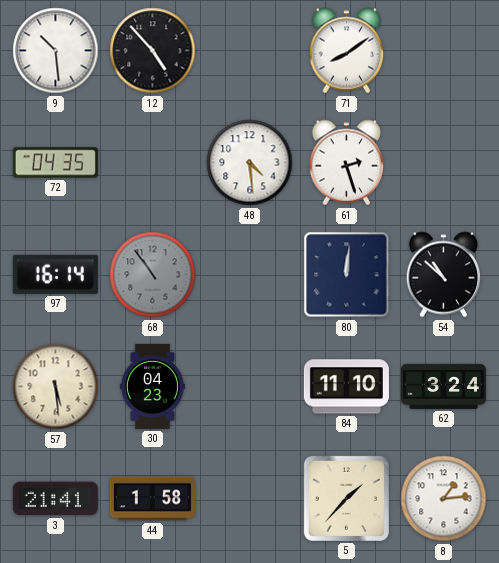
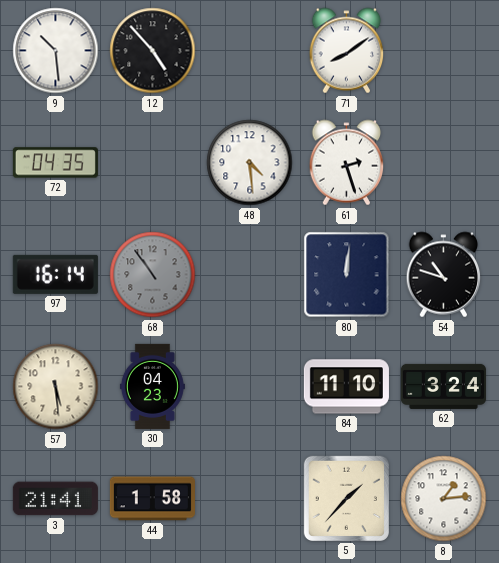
54: 10:52 -> 10:48 (444, 275)
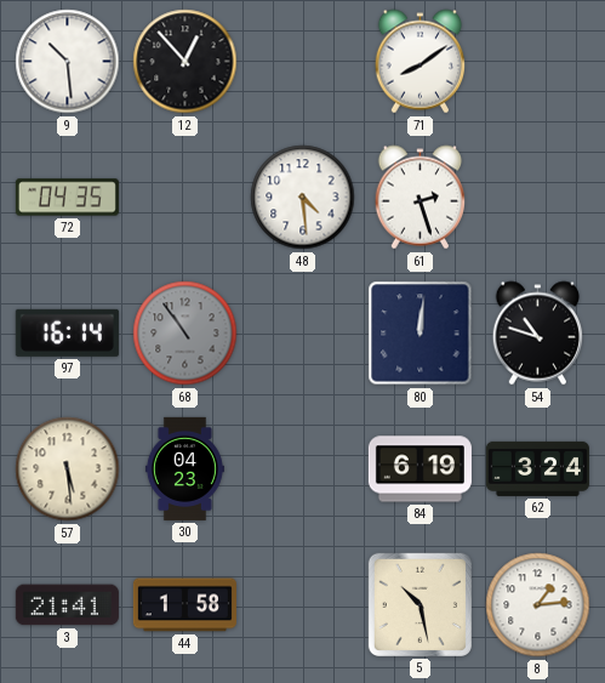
12: 4:53 -> 12:53 (186, 62)
84: 11:10 -> 6:19 (419, 469)
5: 1:37 -> 10:28 (419, 604)
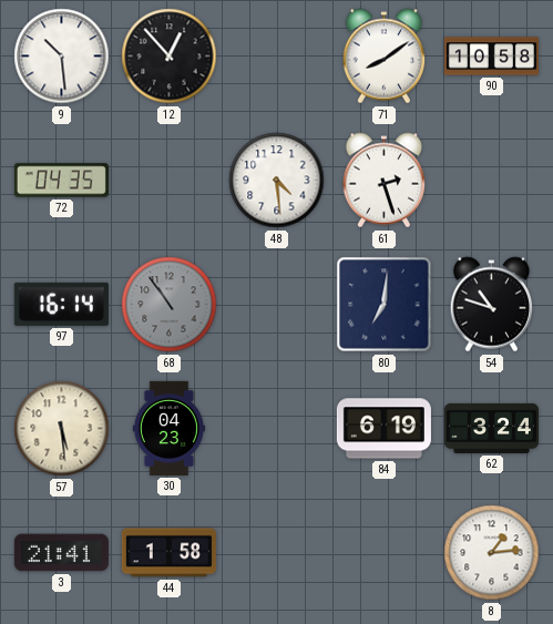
90: none -> 10:58 (491, 57)
80: 12:01 -> 7:01 (385, 305)
5: 10:28 -> none (419, 604)
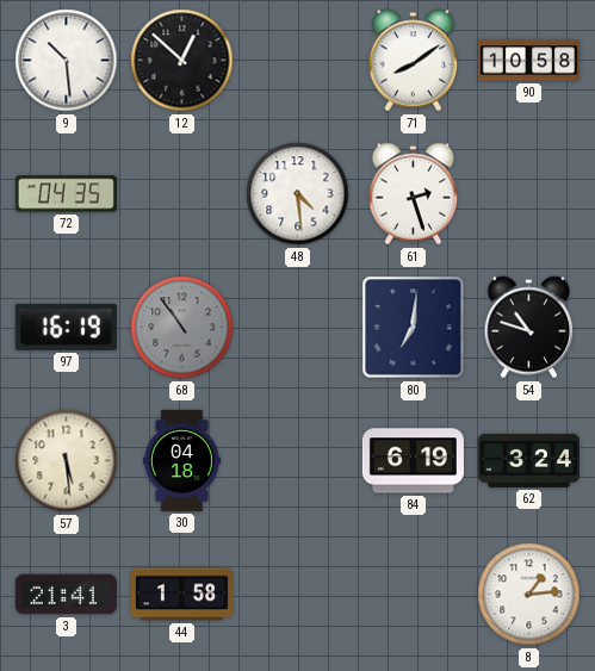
12: 12:53 -> 12:52 (182, 61)
97: 16:14 -> 16:19 (66, 327)
30: 04:23 -> 04:18 (181, 460)
